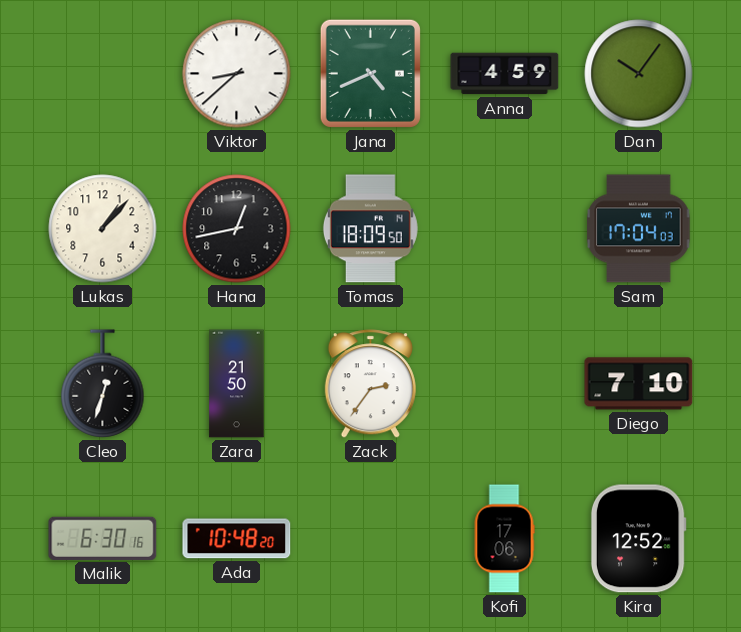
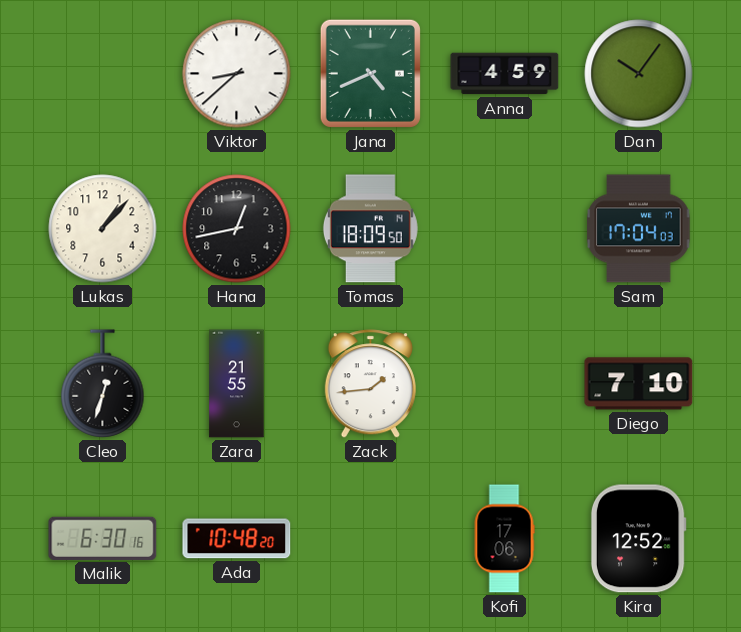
Zara: 21:50 -> 21:55 (237, 384)
Zack: 2:36 -> 1:44 (370, 384)
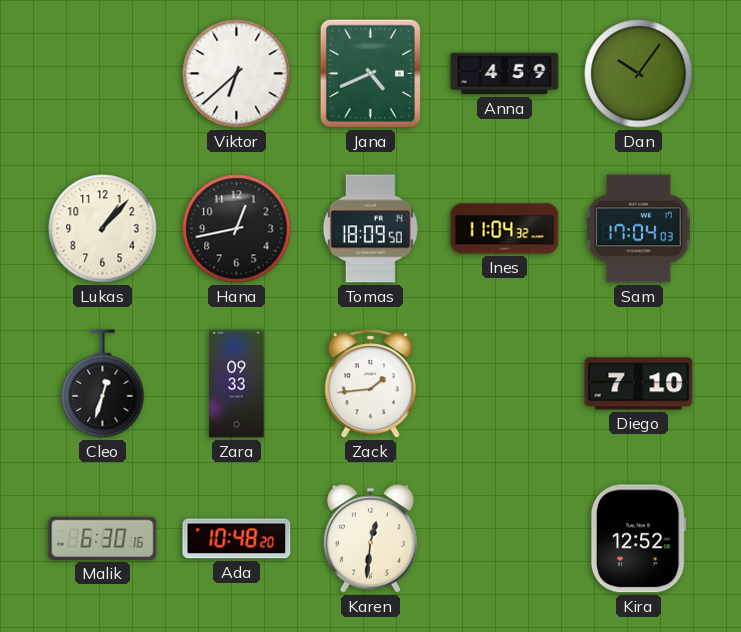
Viktor: 8:38 -> 6:38 (237, 74)
Ines: none -> 11:04 (505, 229)
Zara: 21:55 -> 09:33 (237, 384)
Karen: none -> 12:31 (370, 538)
Kofi: 17:06 -> none (504, 539)
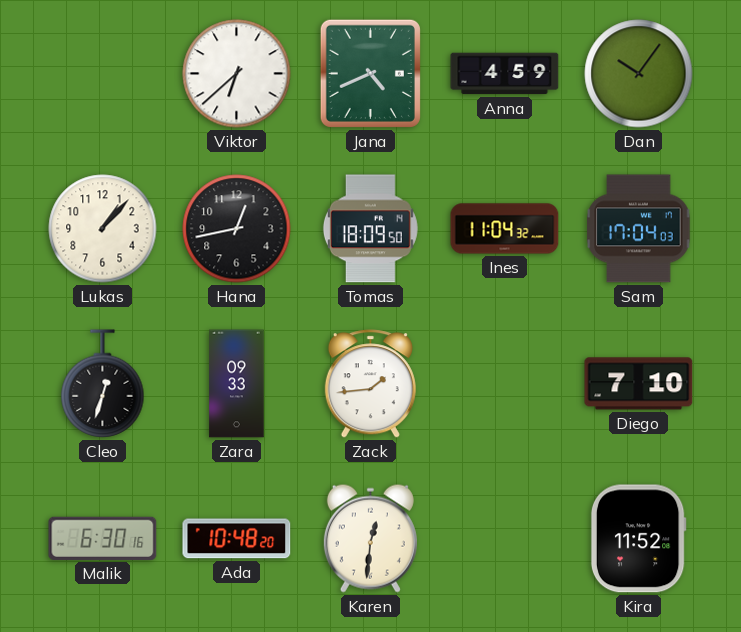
Kira: 12:52 -> 11:52 (638, 539)
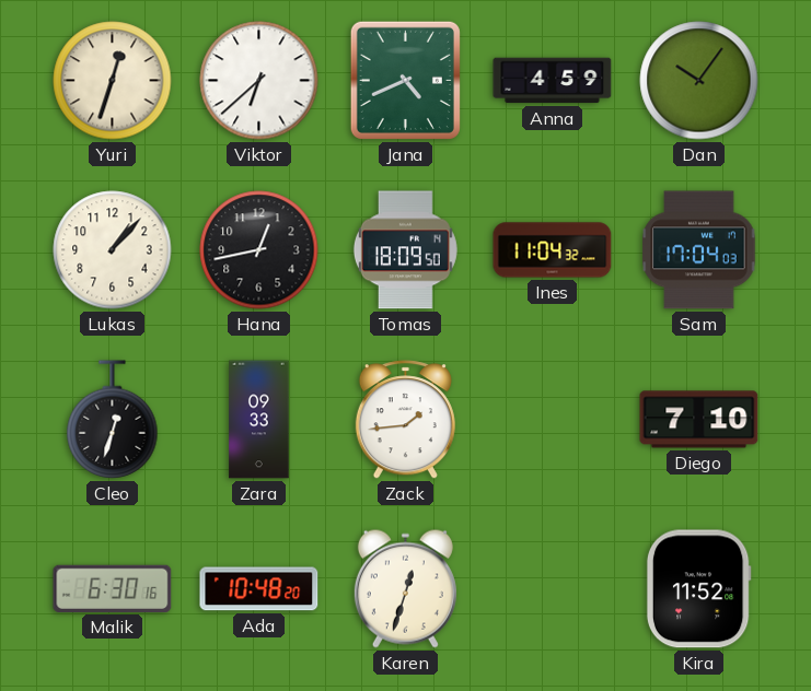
Yuri: none -> 12:33 (113, 81)
Karen: 12:31 -> 12:33 (405, 588)
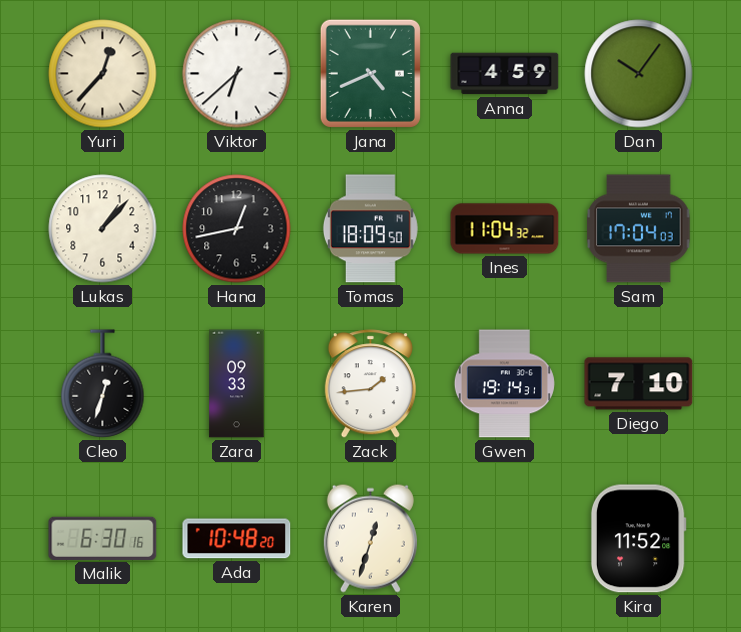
Yuri: 12:33 -> 12:37 (103, 74)
Gwen: none -> 19:14 (504, 384)
